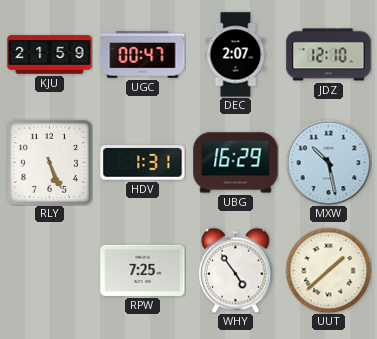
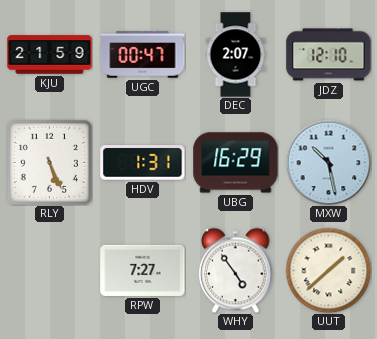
RPW: 7:25 -> 7:27 (143, 270)
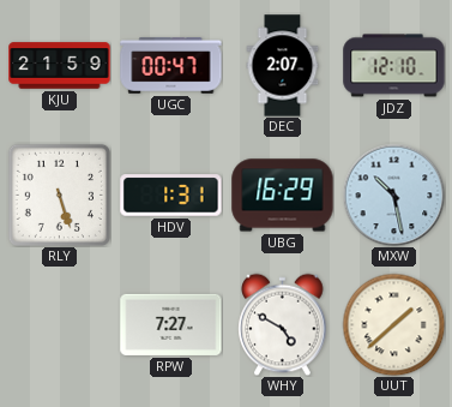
RLY: 5:26 -> 5:27 (59, 194)
WHY: 4:54 -> 4:50 (283, 324)
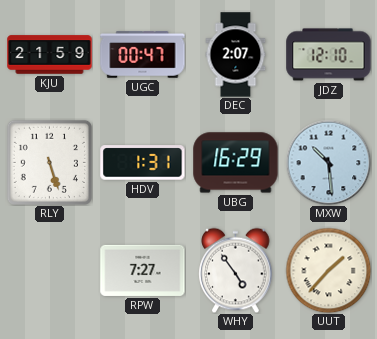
MXW: 10:28 -> 10:29 (328, 162)
WHY: 4:50 -> 4:54 (236, 270)
UUT: 1:38 -> 1:37 (328, 270)
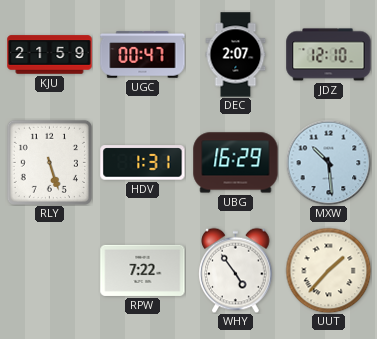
RPW: 7:27 -> 7:22 (143, 270)
